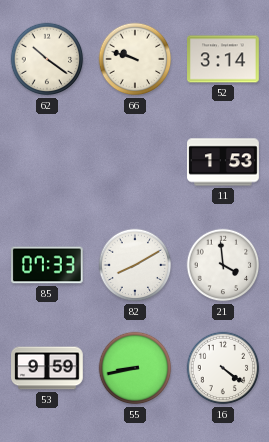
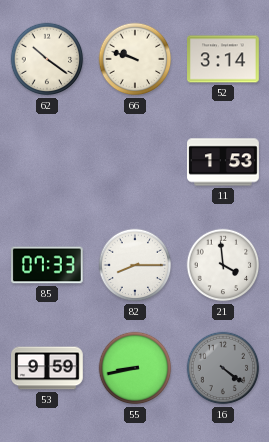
82: 8:10 -> 8:15 (135, 265)
16 dial: white -> grey (223, 368)
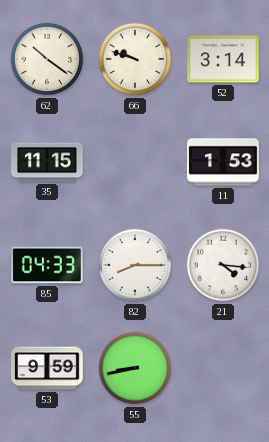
35: none -> 11:15 (47, 162)
85: 07:33 -> 04:33 (48, 265)
21: 3:59 -> 4:16 (223, 265)
16: 4:21 -> none (223, 368)
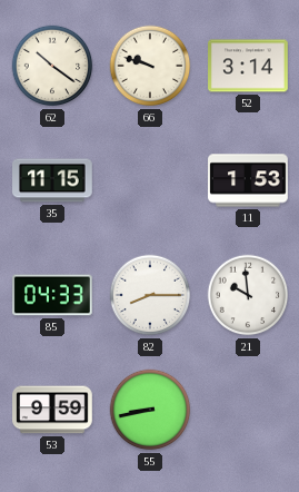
21: 4:16 -> 9:59 (248, 295)
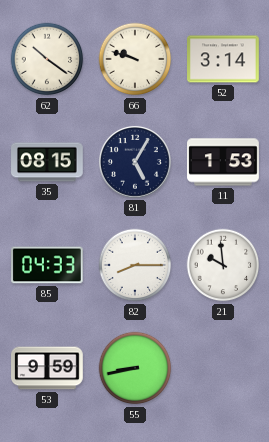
35: 11:15 -> 08:15 (47, 162)
81: none -> 5:05 (135, 162)
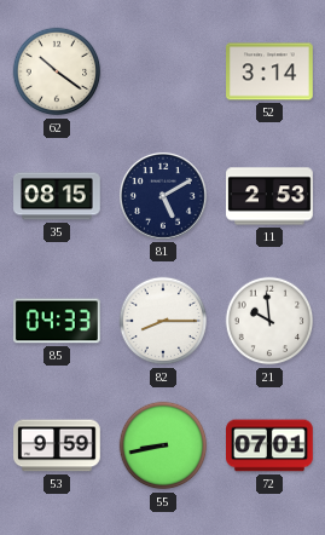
66: 9:48 -> none (135, 59)
81: 5:05 -> 5:10 (163, 196)
11: 1:53 -> 2:53 (269, 196)
72: none -> 07:01 (269, 445)
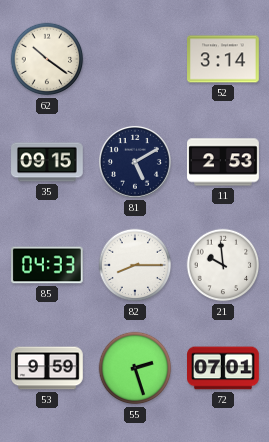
35: 08:15 -> 09:15 (47, 162)
55: 8:43 -> 2:27 (135, 368)
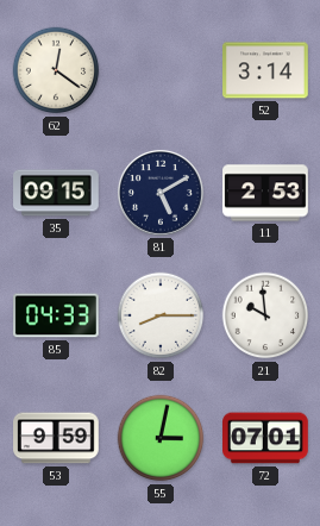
62: 10:21 -> 12:21 (56, 70)
55: 2:27 -> 3:02 (161, 438)
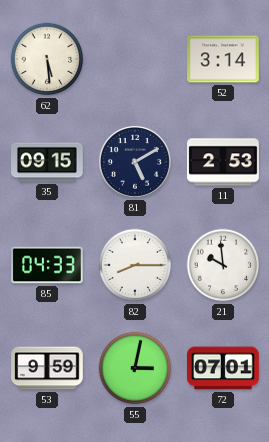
62: 12:21 -> 5:29 (47, 59)
